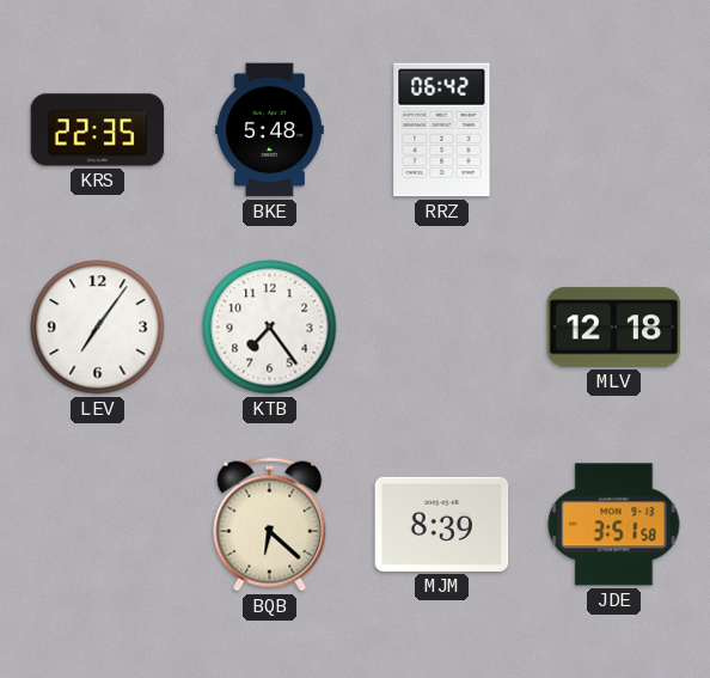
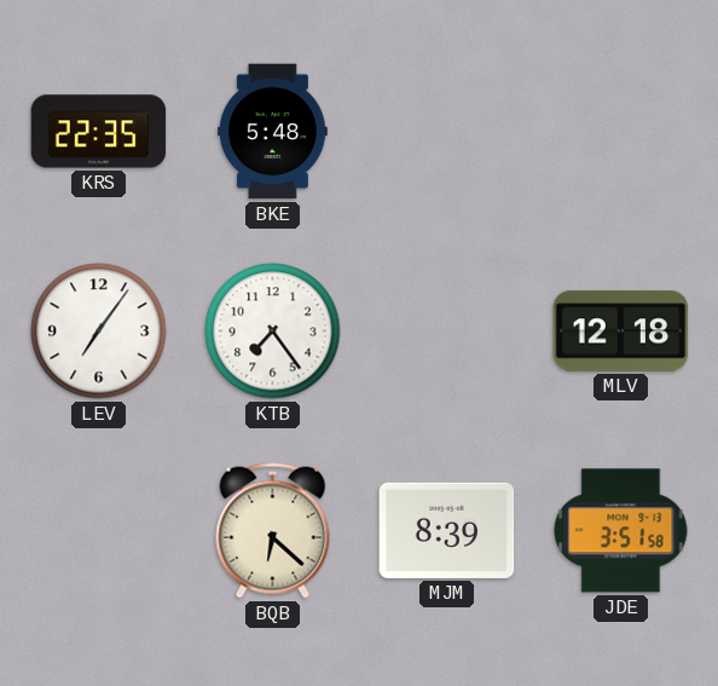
RRZ: 06:42 -> none (442, 130)
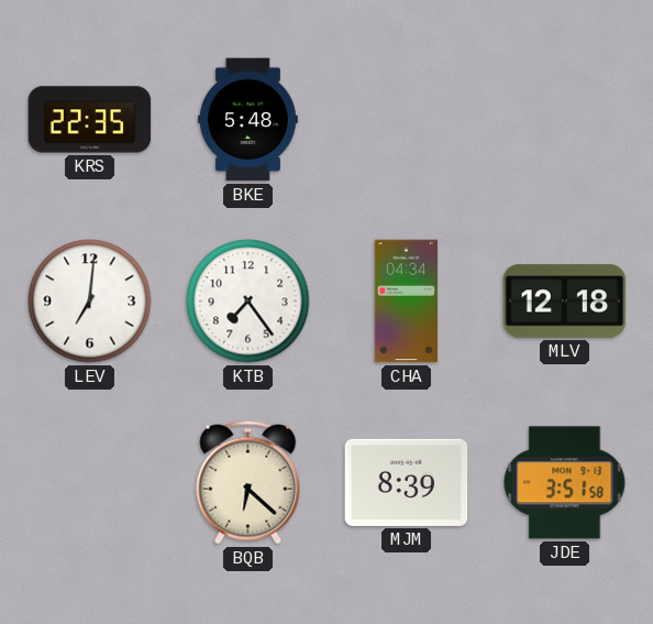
LEV: 7:06 -> 7:01 (90, 302)
CHA: none -> 04:34 (406, 302)
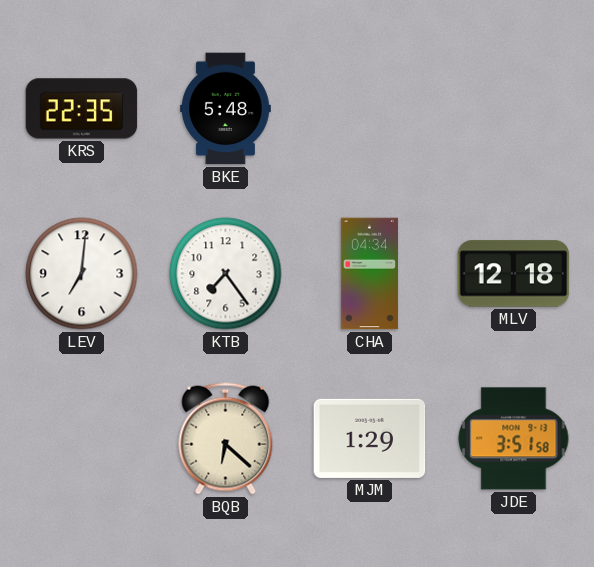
MJM: 8:39 -> 1:29 (370, 438)
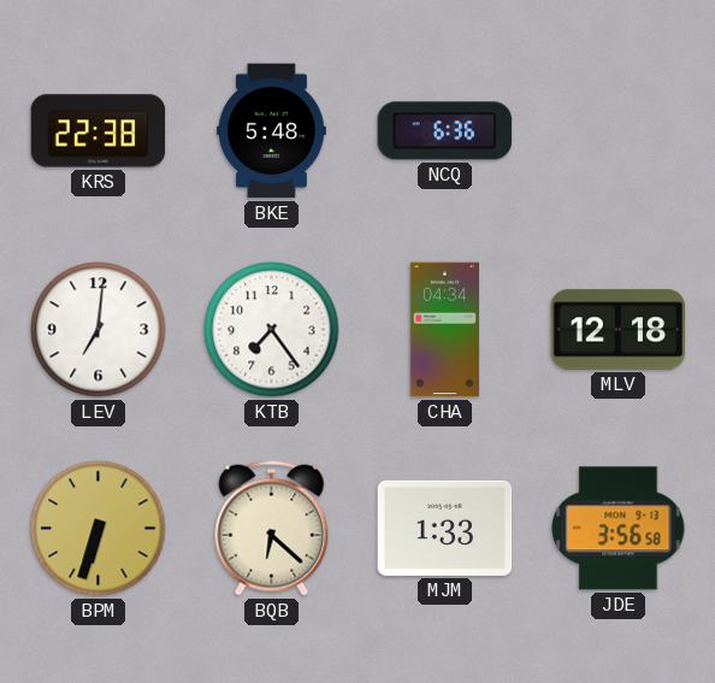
KRS: 22:35 -> 22:38 (99, 131)
NCQ: none -> 6:36 (445, 131)
BPM: none -> 6:33 (99, 529)
MJM: 1:29 -> 1:33 (445, 528)
JDE: 3:51 -> 3:56 (619, 529)
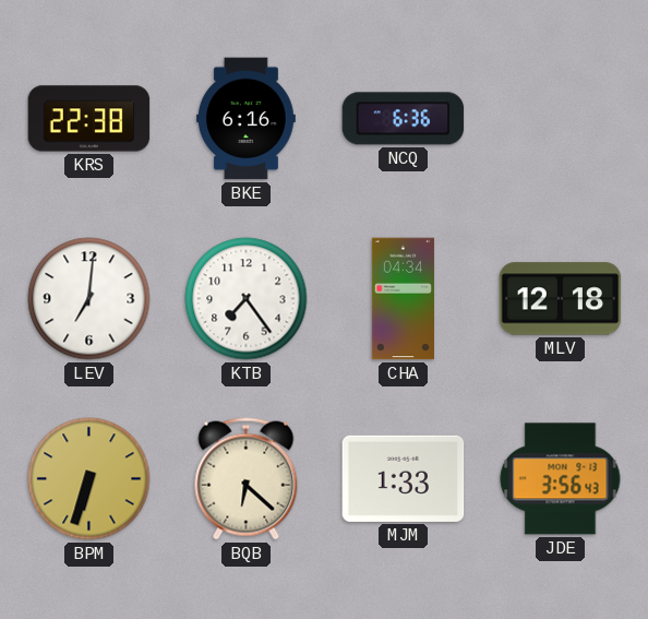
BKE: 5:48 -> 6:16 (247, 119)
JDE: 3:56:58 -> 3:56:43 (561, 479)
